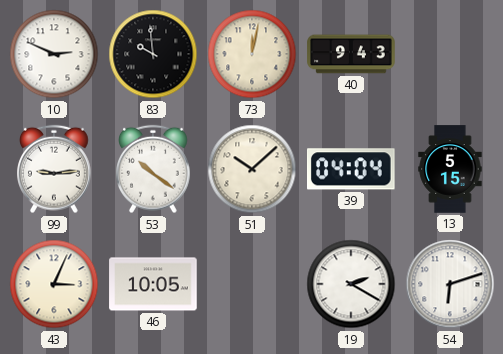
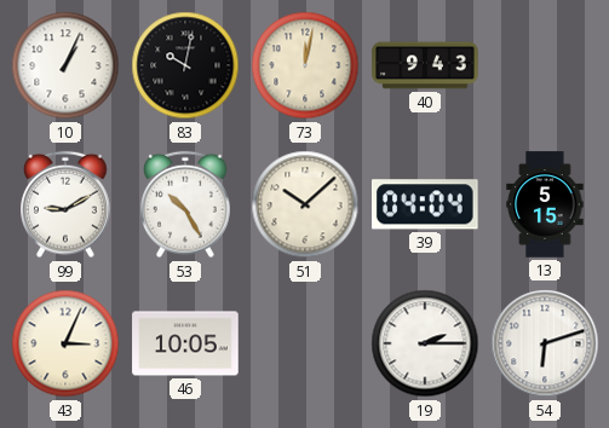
10: 2:49 -> 1:04 (65, 65)
83: 9:59 -> 10:02 (185, 65)
99: 9:14 -> 9:10 (67, 204)
53: 10:21 -> 10:25 (186, 204)
19: 2:20 -> 2:15 (425, 343)
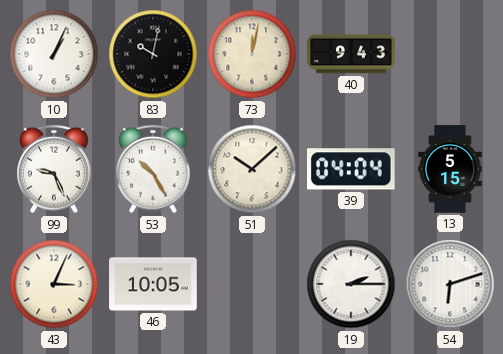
99: 9:10 -> 9:26 (55, 169)
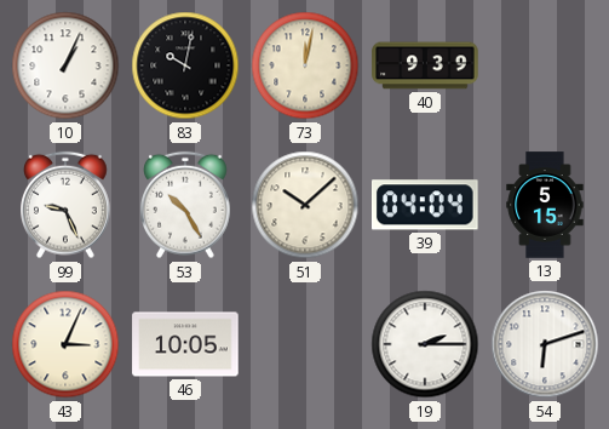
40: 9:43 -> 9:39 (425, 65)
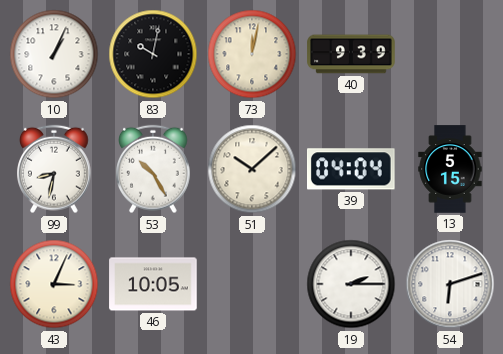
99: 9:26 -> 8:32 (55, 169)
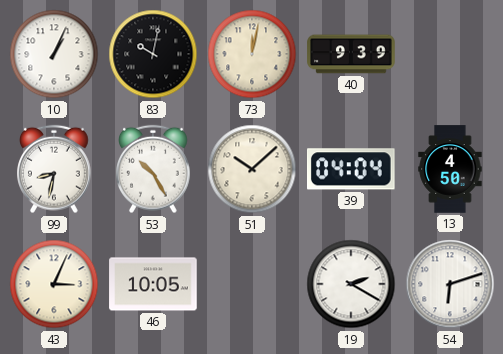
13: 5:15 -> 4:50 (450, 169)
19: 2:15 -> 2:20 (351, 284)
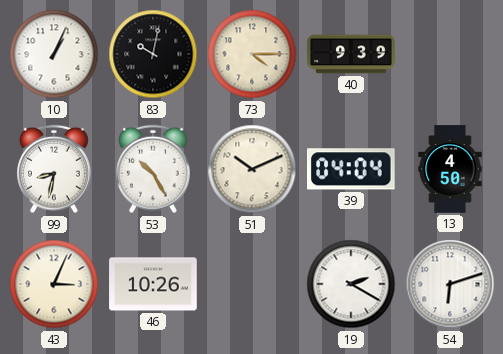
73: 12:02 -> 4:15 (252, 54)
51: 10:08 -> 10:11 (252, 169)
46: 10:05 -> 10:26 (153, 284)
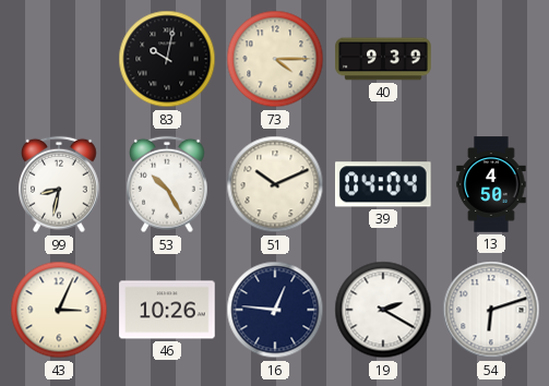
10: 1:04 -> none (54, 54)
16: none -> 12:46 (275, 310)
